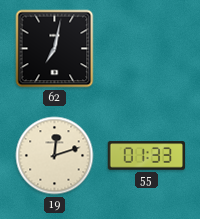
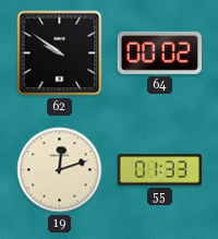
62: 7:02 -> 9:51 (60, 53)
64: none -> 00:02 (160, 52)
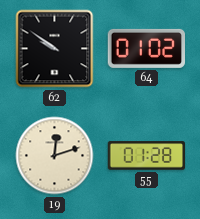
64: 00:02 -> 01:02 (147, 48)
55: 01:33 -> 01:28 (147, 156)
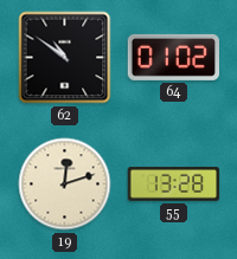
62: 9:51 -> 10:51 (65, 58)
55: 01:28 -> 13:28 (174, 184)
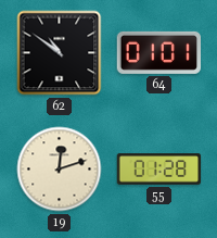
64: 01:02 -> 01:01 (159, 52)
55: 13:28 -> 01:28 (159, 170)
